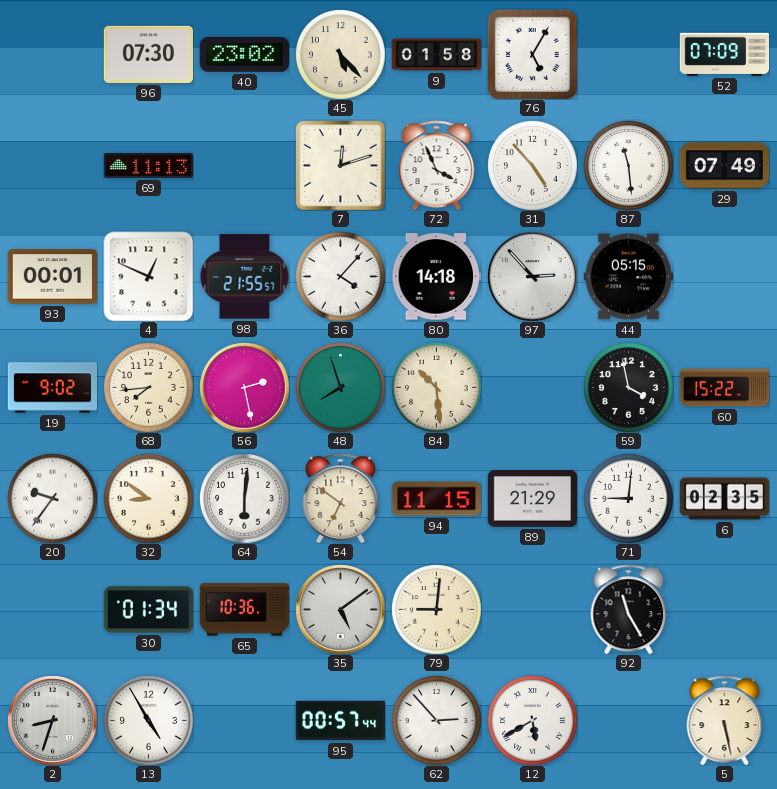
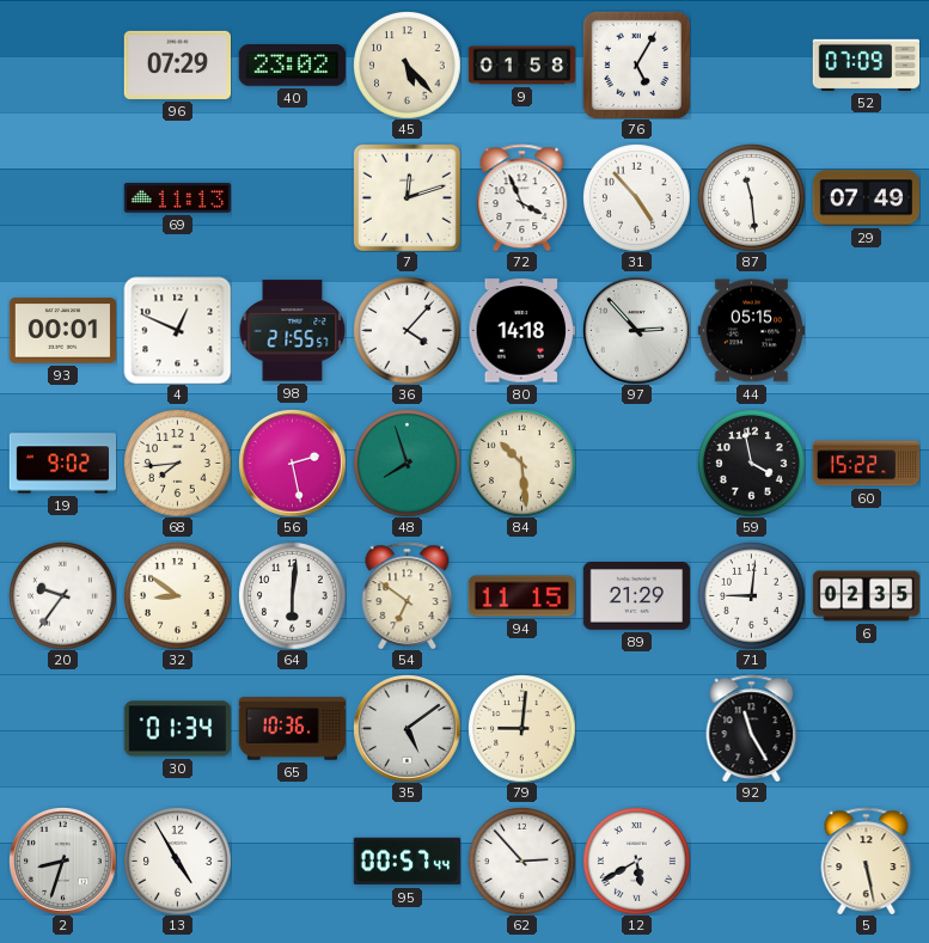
96: 07:30 -> 07:29 (177, 65)
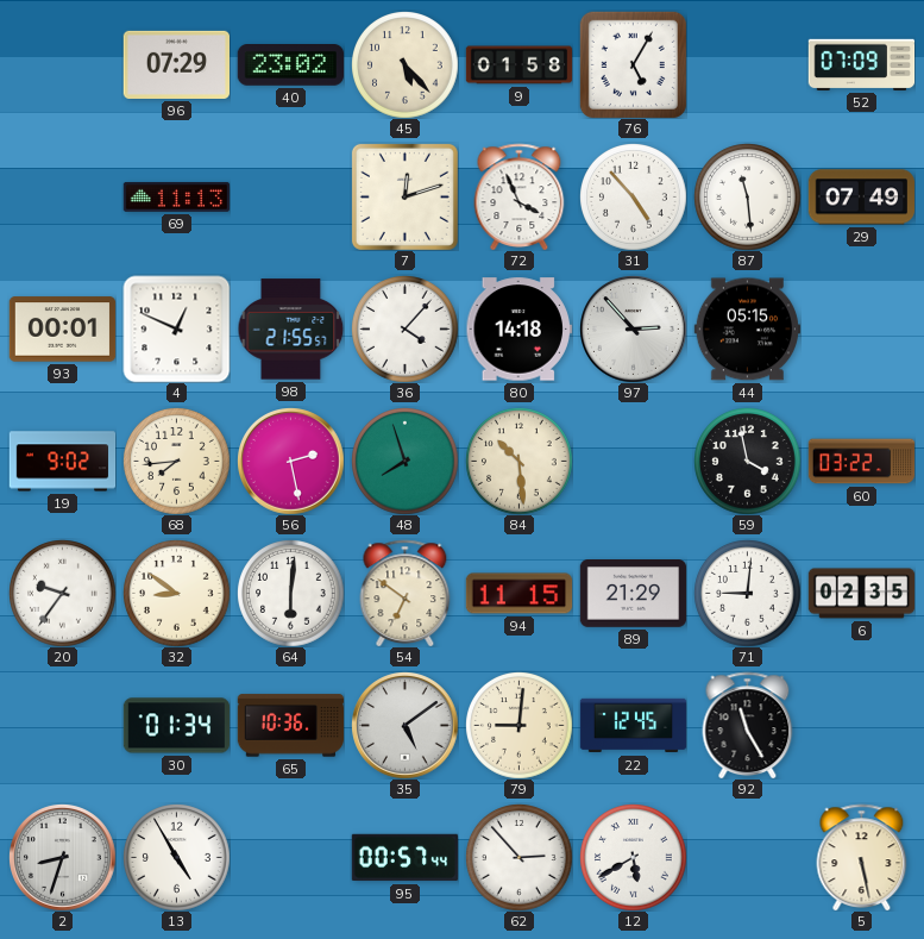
60: 15:22 -> 03:22 (861, 462)
22: none -> 12:45 (633, 726)
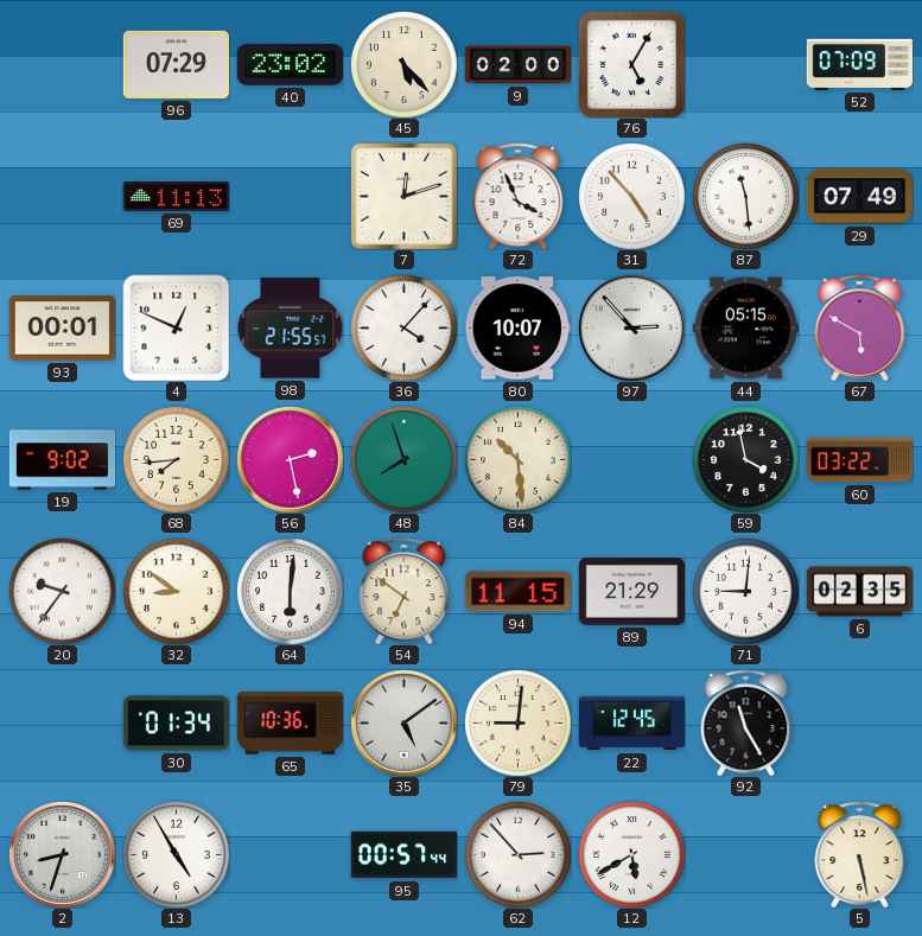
9: 01:58 -> 02:00 (517, 65)
80: 14:18 -> 10:07 (517, 329)
67: none -> 5:50 (860, 327)
